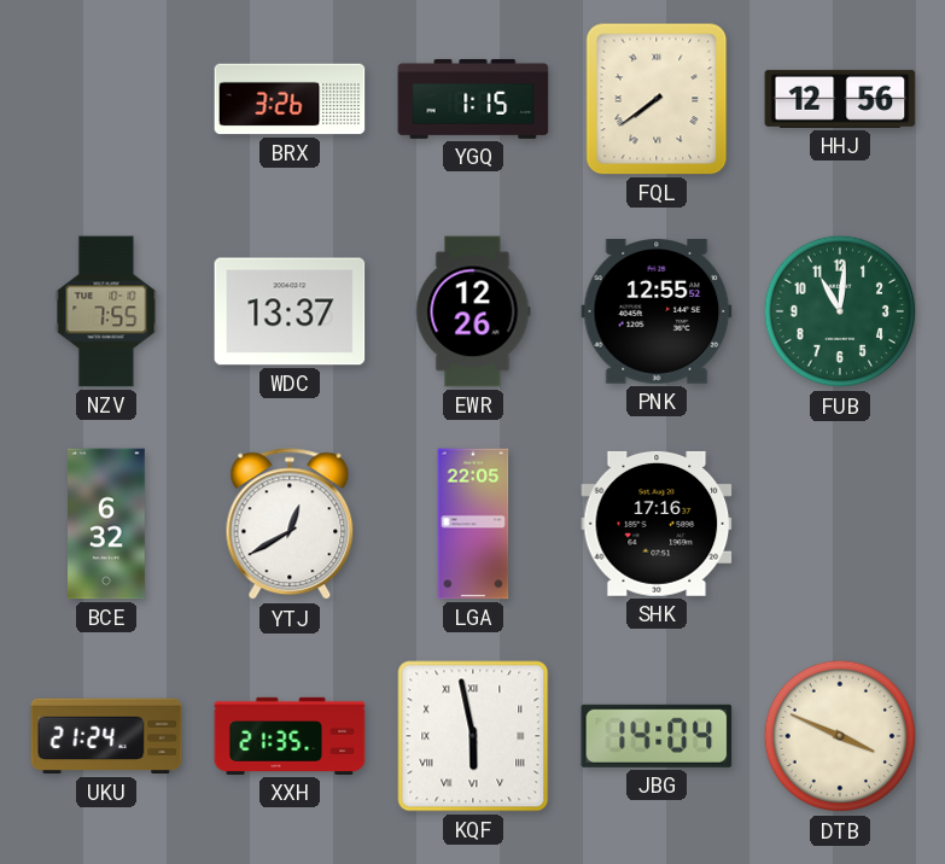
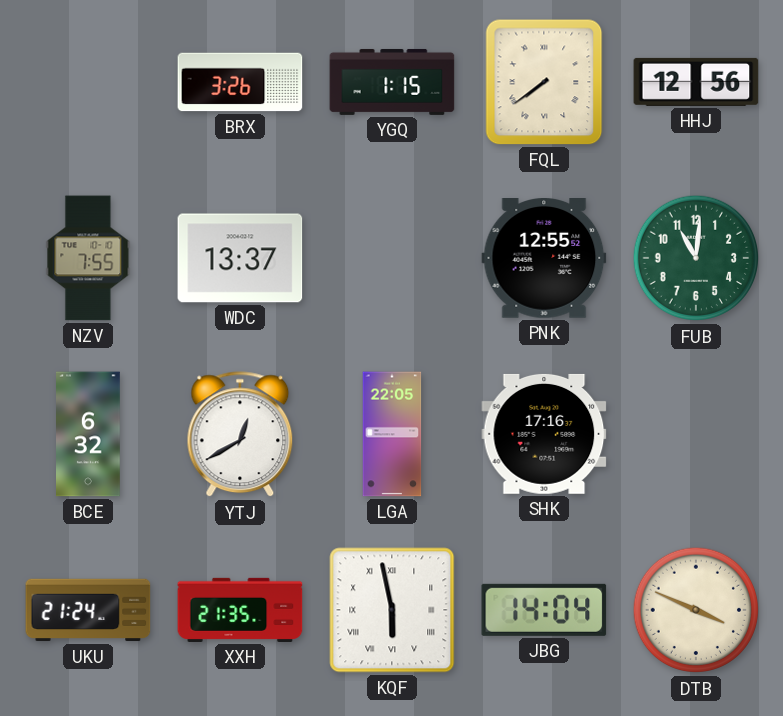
EWR: 12:26 -> none (473, 311)
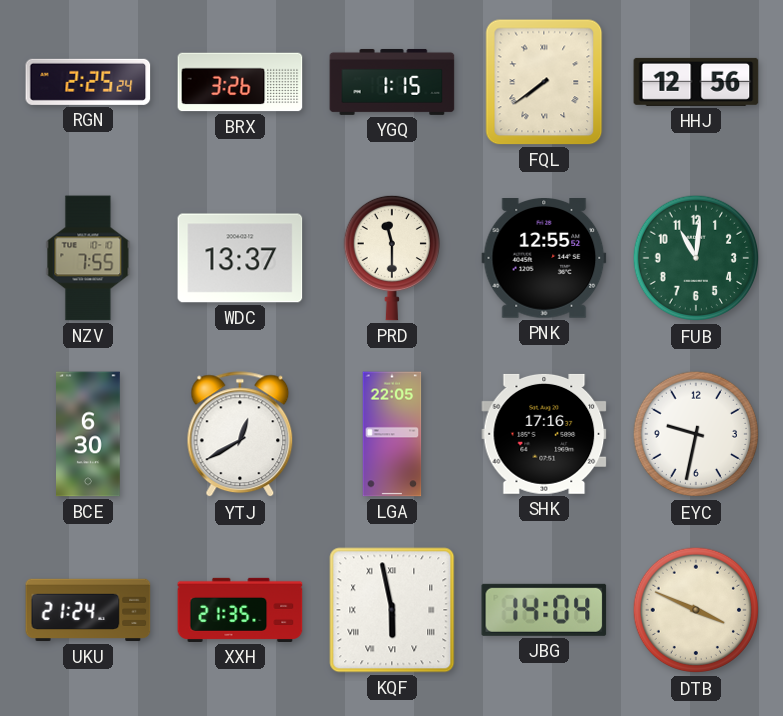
RGN: none -> 2:25 (88, 82)
PRD: none -> 11:30 (392, 258)
BCE: 6:32 -> 6:30 (89, 434)
EYC: none -> 9:32 (696, 434)
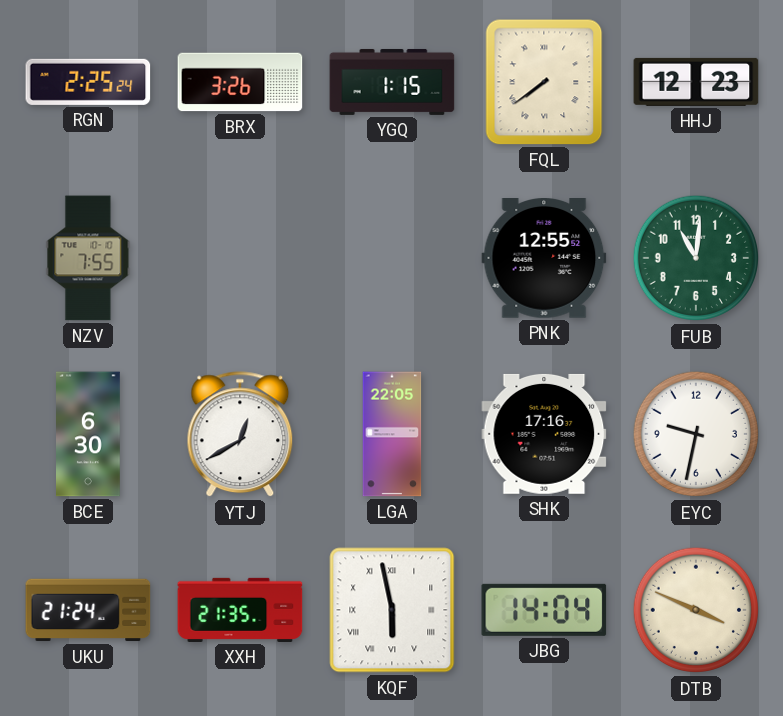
HHJ: 12:56 -> 12:23 (696, 82)
WDC: 13:37 -> none (240, 258)
PRD: 11:30 -> none (392, 258)
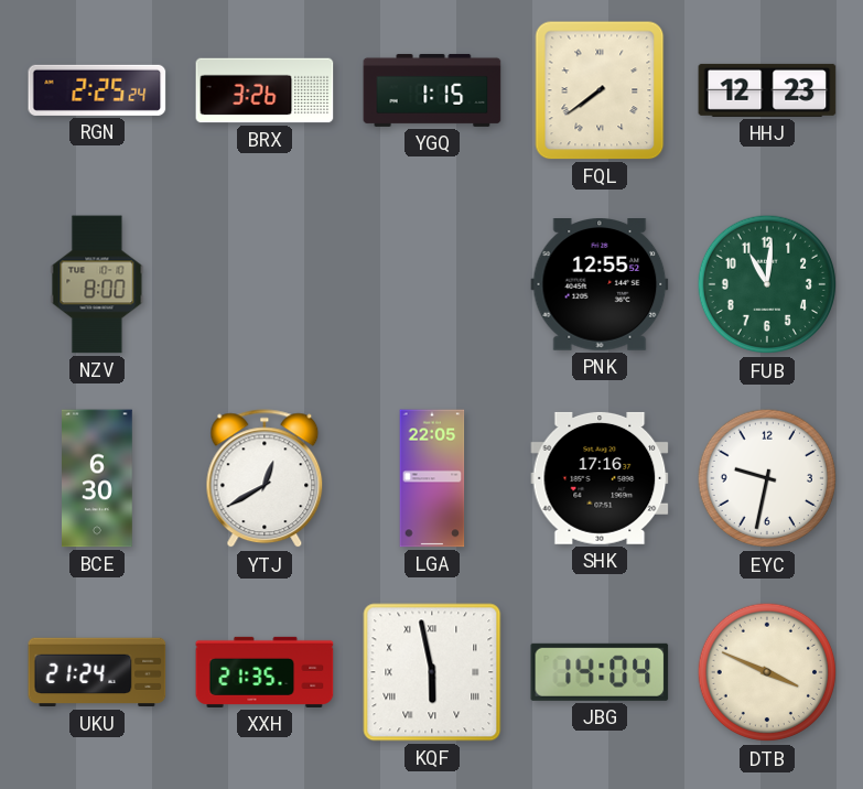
NZV: 7:55 -> 8:00 (97, 284)
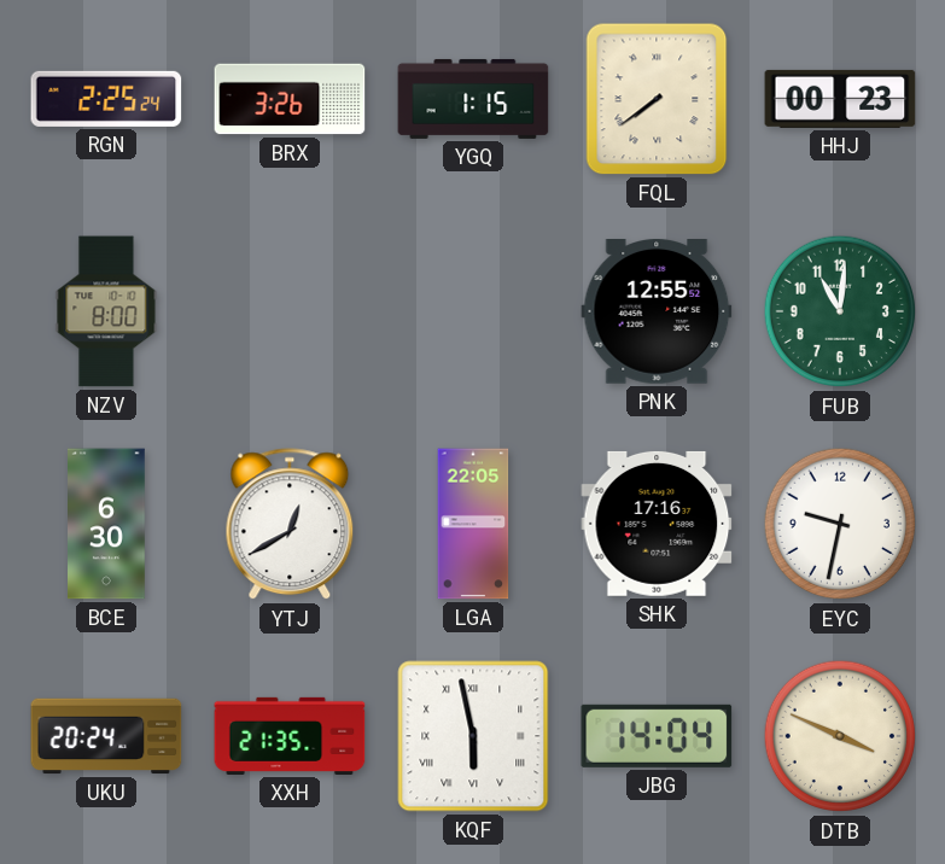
HHJ: 12:23 -> 00:23 (840, 99)
UKU: 21:24 -> 20:24 (106, 736)
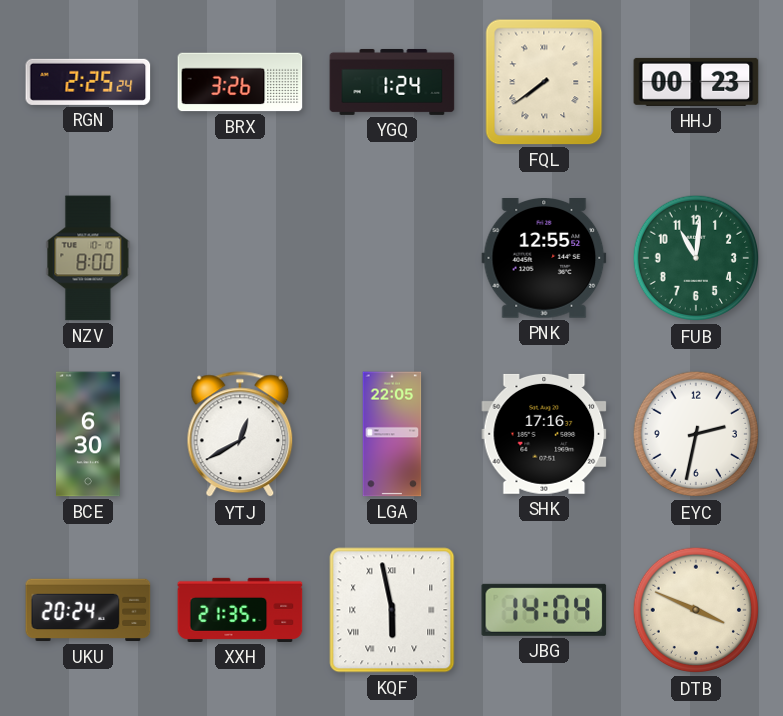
YGQ: 1:15 -> 1:24 (392, 82)
EYC: 9:32 -> 2:32 (696, 434)
